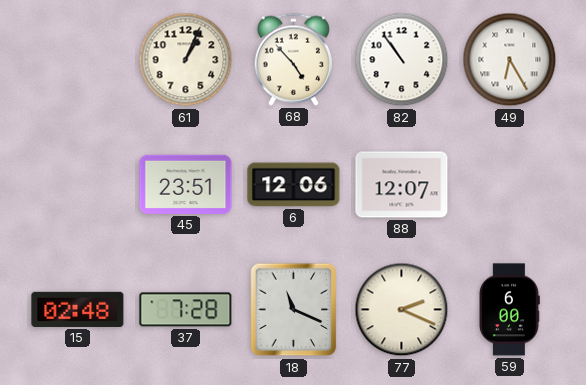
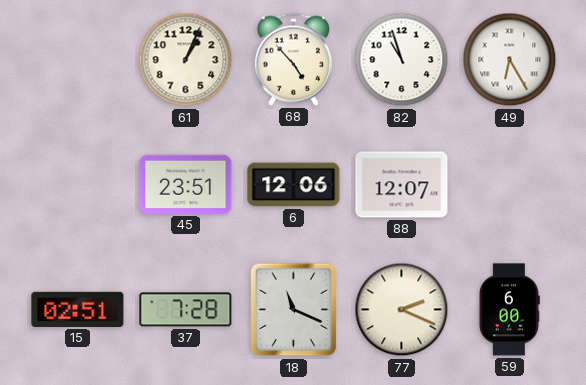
82: 10:54 -> 10:57 (402, 60)
15: 02:48 -> 02:51 (78, 309)
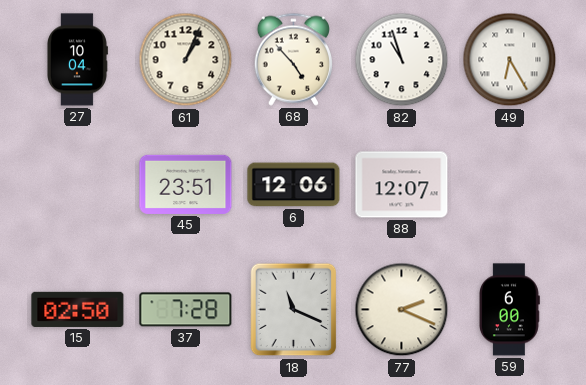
27: none -> 10:04 (77, 60)
15: 02:51 -> 02:50 (78, 309)
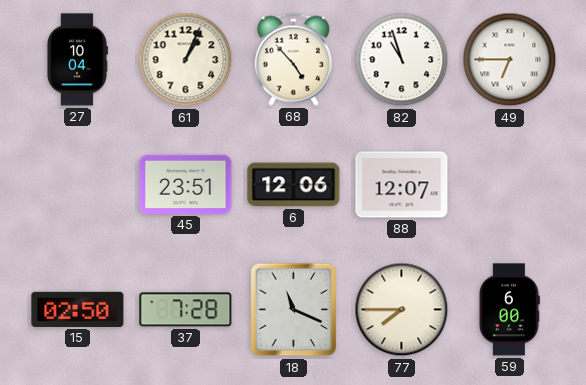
49: 6:25 -> 6:45 (510, 60)
77: 2:19 -> 7:45 (402, 310)
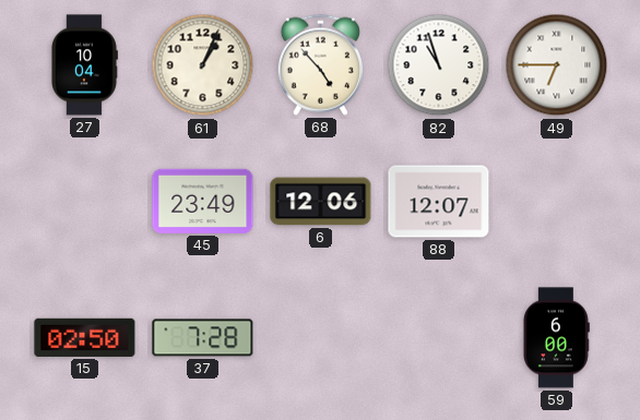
45: 23:51 -> 23:49 (203, 201)
18: 11:19 -> none (294, 310)
77: 7:45 -> none (402, 310)
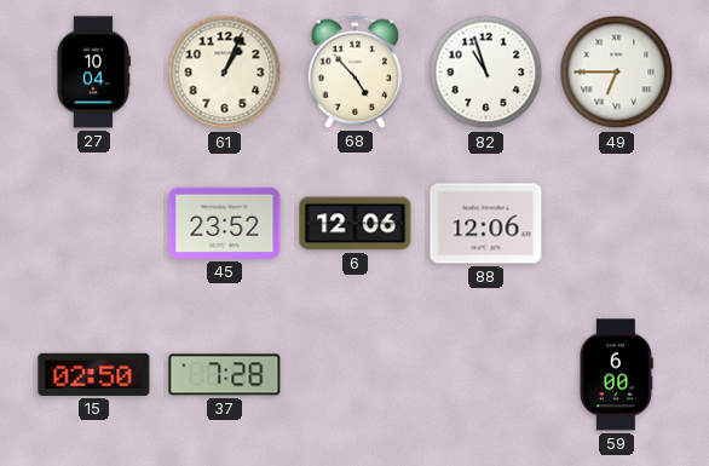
45: 23:49 -> 23:52 (225, 223)
88: 12:07 -> 12:06 (486, 224)
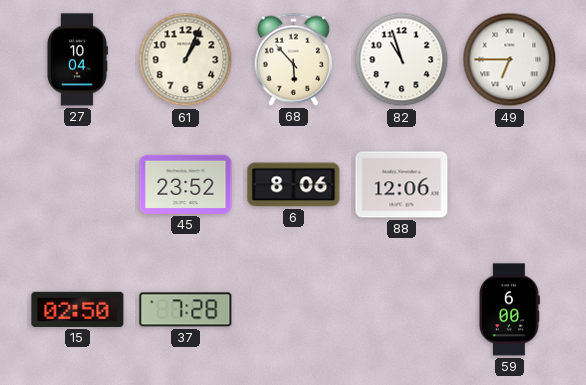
68: 4:53 -> 5:53 (293, 59)
6: 12:06 -> 8:06 (294, 185)
